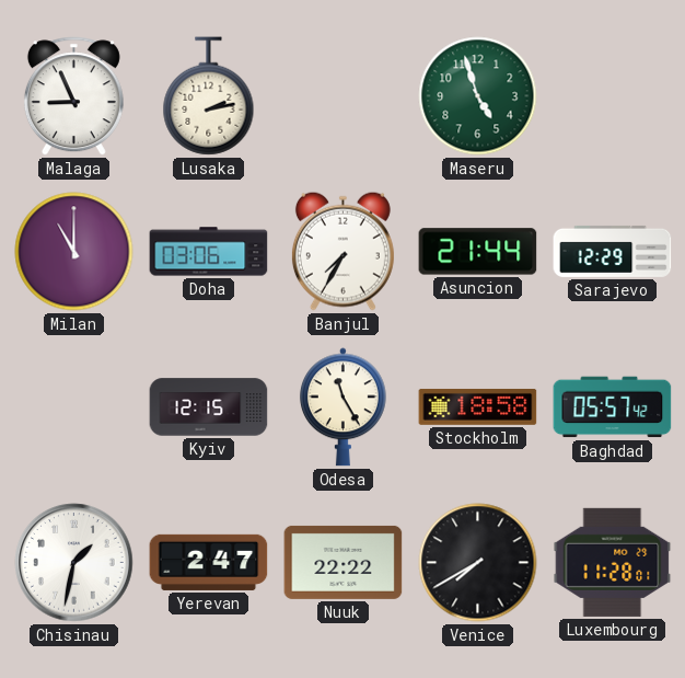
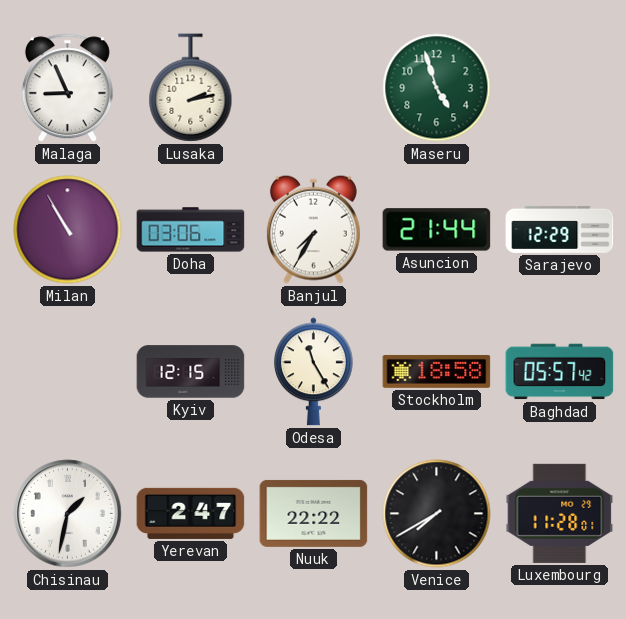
Milan: 11:00 -> 10:55 (68, 230)
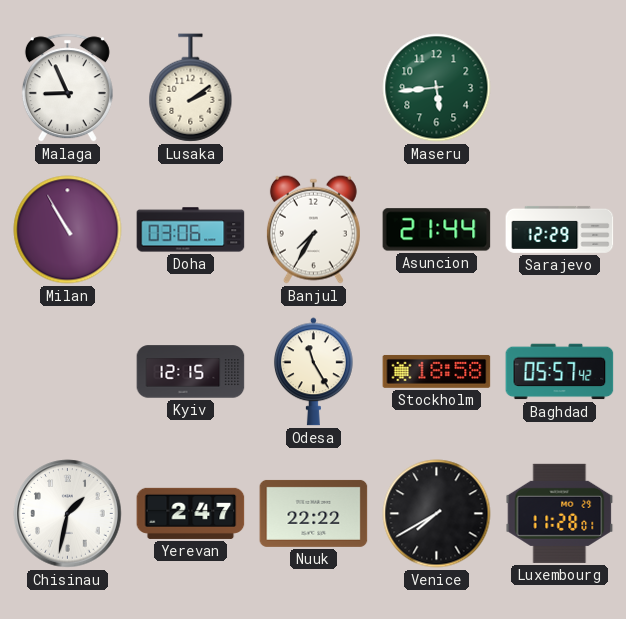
Lusaka: 2:13 -> 2:09 (191, 88)
Maseru: 4:57 -> 5:44 (437, 88)
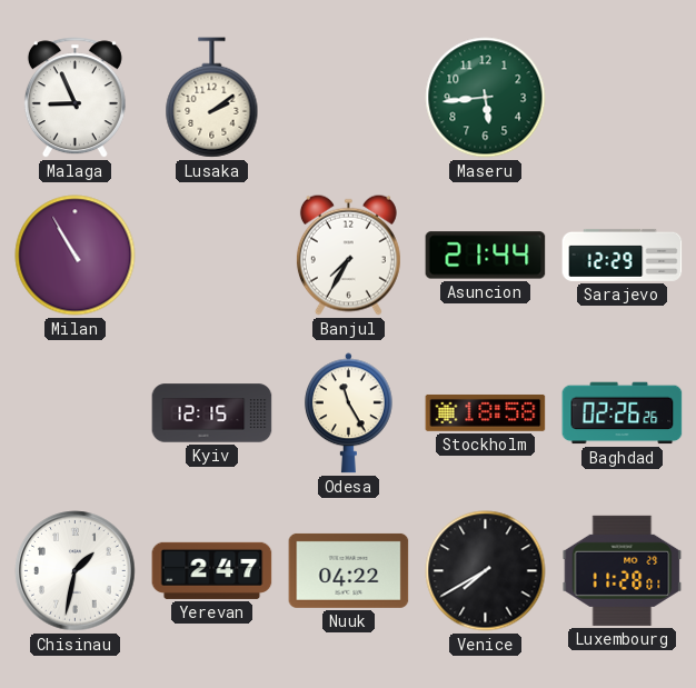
Doha: 03:06 -> none (191, 230)
Baghdad: 05:57 -> 02:26 (623, 413)
Nuuk: 22:22 -> 04:22 (349, 570)
